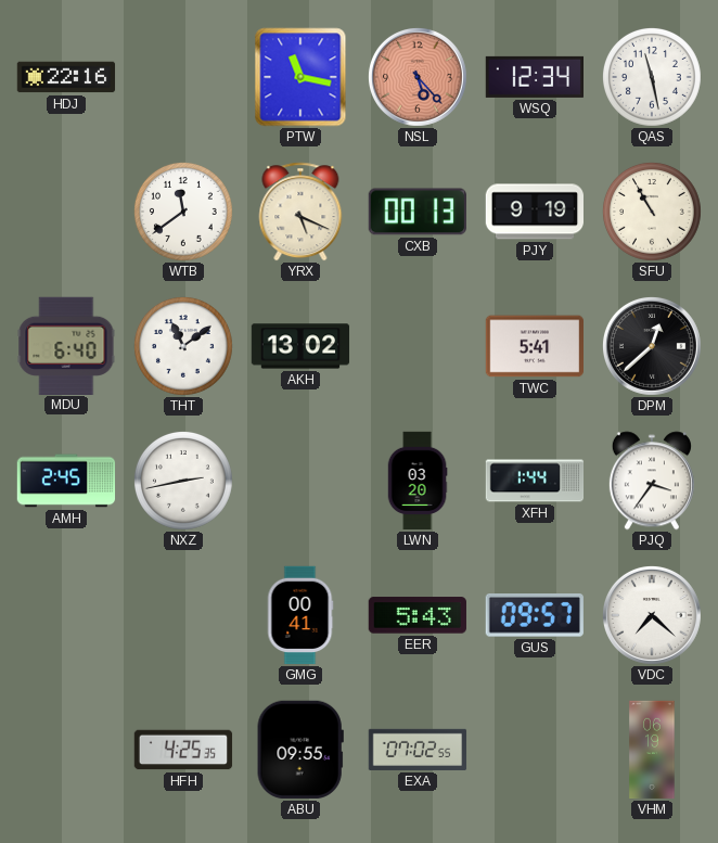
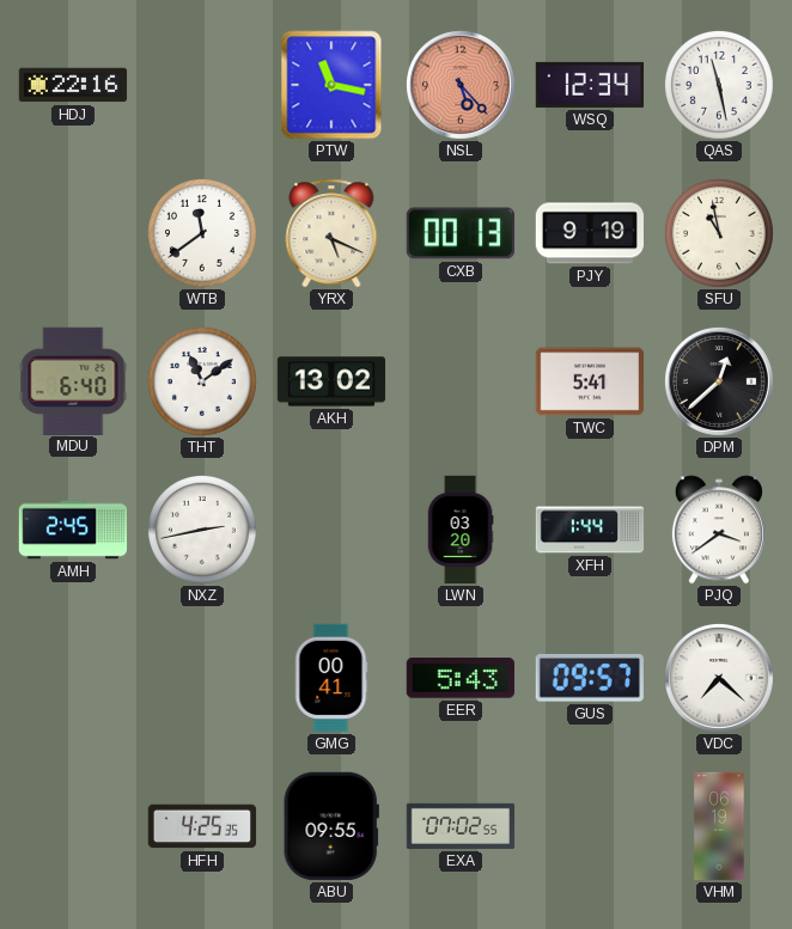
SFU: 10:55 -> 10:58 (719, 233)
PJQ: 3:36 -> 3:39 (719, 530)
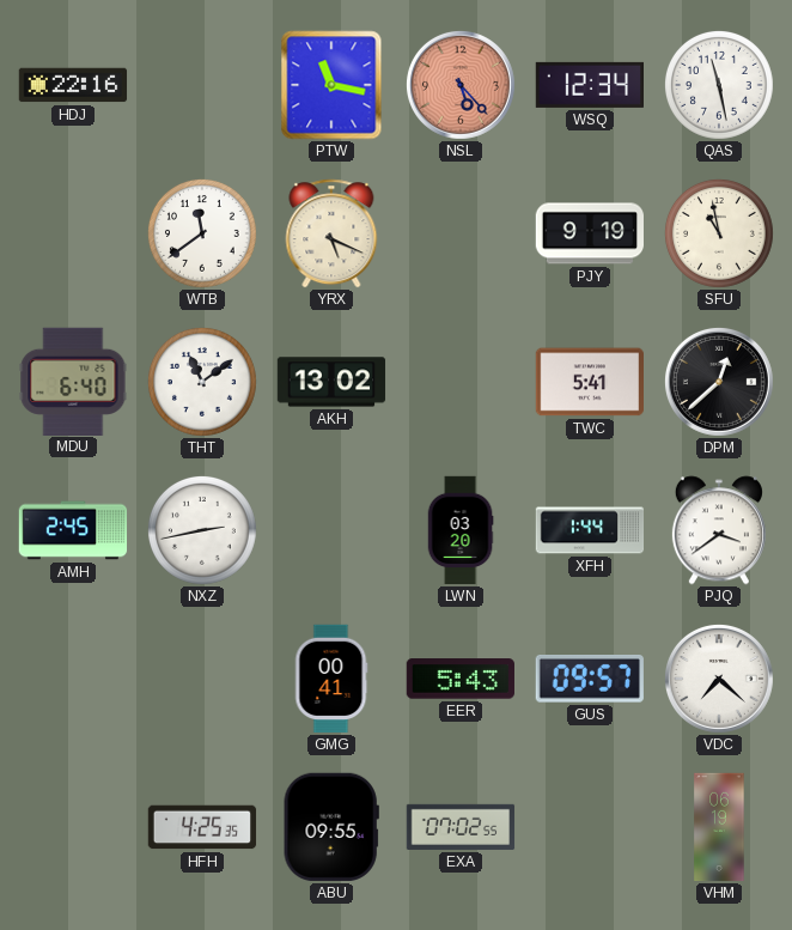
CXB: 00:13 -> none (461, 233)
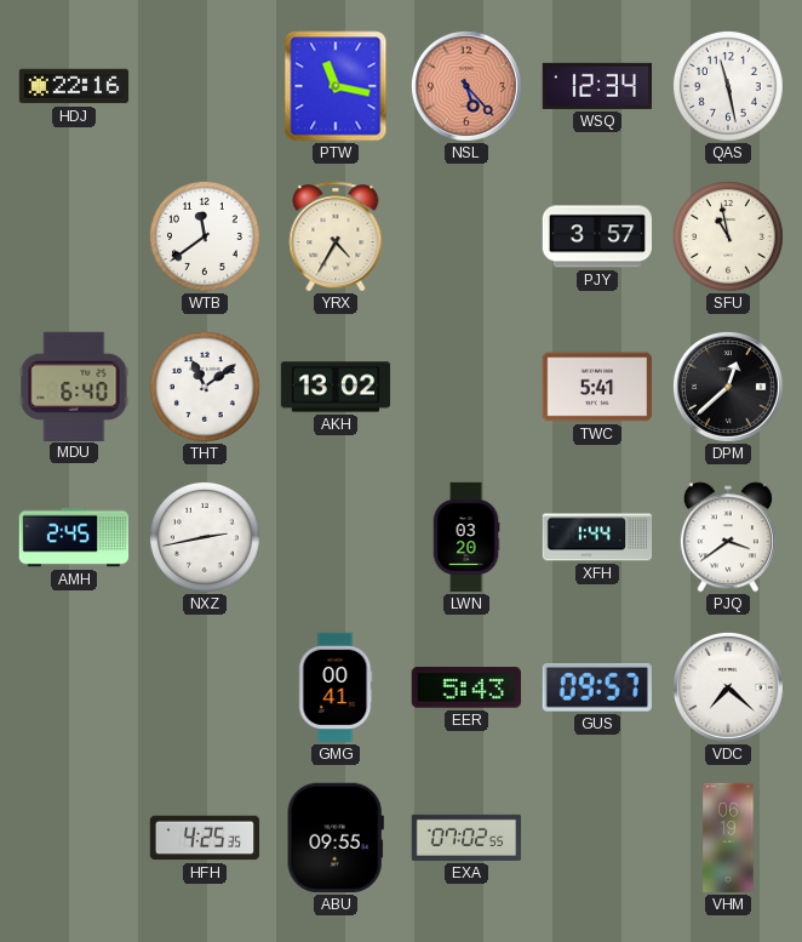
YRX: 5:19 -> 4:35 (336, 236)
PJY: 9:19 -> 3:57 (596, 236)
